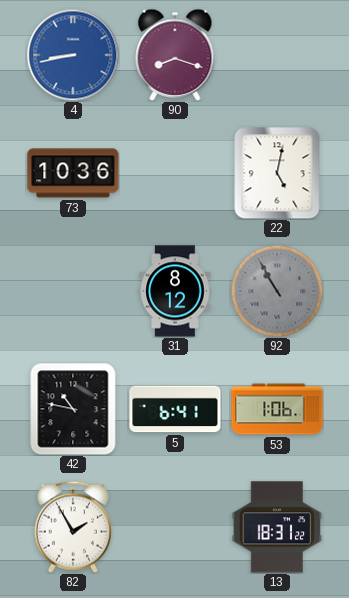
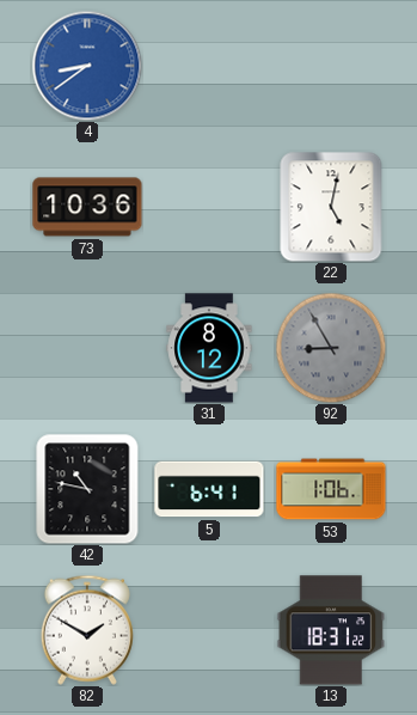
4: 8:43 -> 8:39 (87, 66)
90: 8:18 -> none (175, 55)
92: 10:55 -> 8:55 (331, 348)
82: 1:55 -> 1:50 (87, 630)
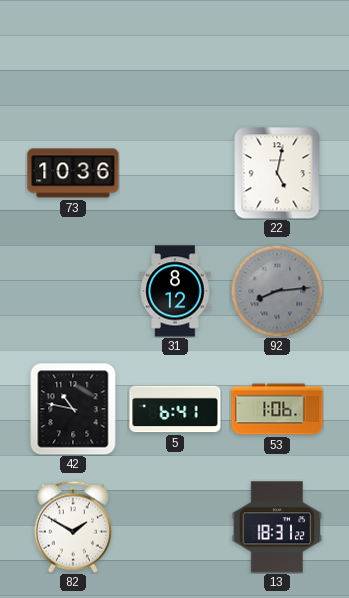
4: 8:39 -> none (87, 66)
92: 8:55 -> 8:14 (277, 291)
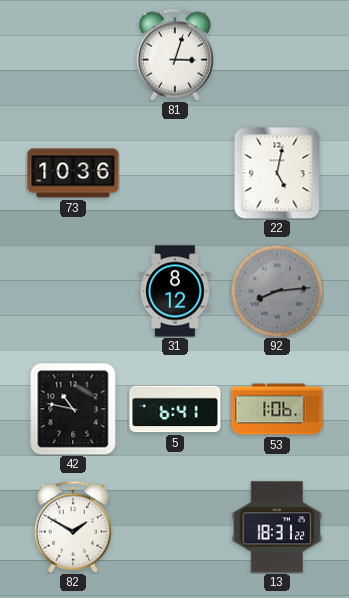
81: none -> 3:03 (175, 55)
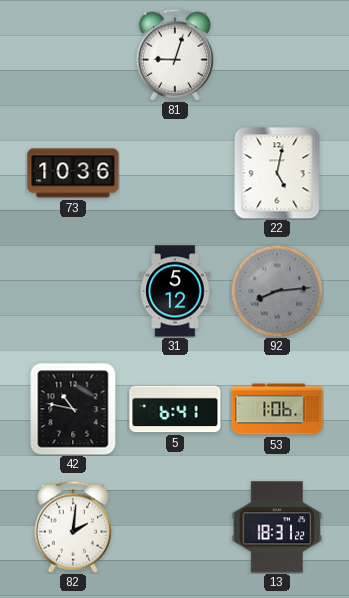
81: 3:03 -> 9:03 (175, 55)
31: 8:12 -> 5:12 (175, 291)
82: 1:50 -> 2:01 (73, 527)
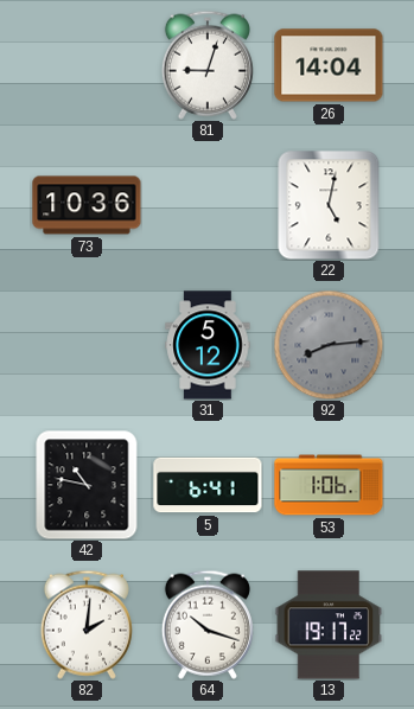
26: none -> 14:04 (329, 65)
64: none -> 10:18 (208, 625)
13: 18:31 -> 19:17 (329, 625)
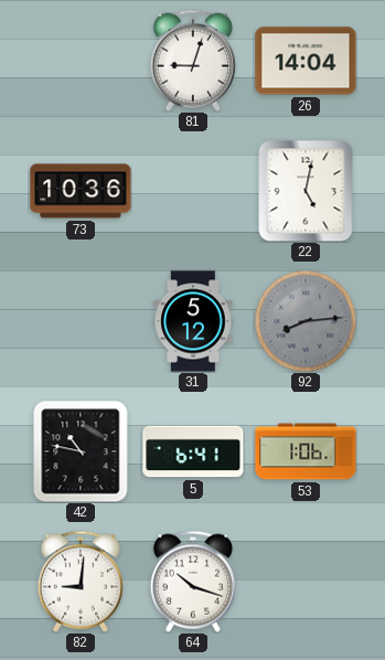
82: 2:01 -> 9:01 (81, 582)
13: 19:17 -> none (329, 625)
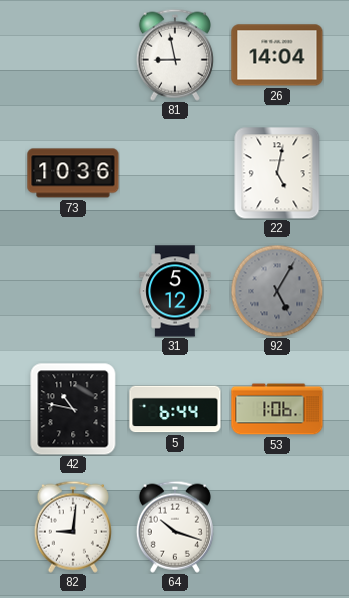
81: 9:03 -> 8:58 (175, 55)
92: 8:14 -> 5:05 (277, 291)
5: 6:41 -> 6:44 (175, 409)
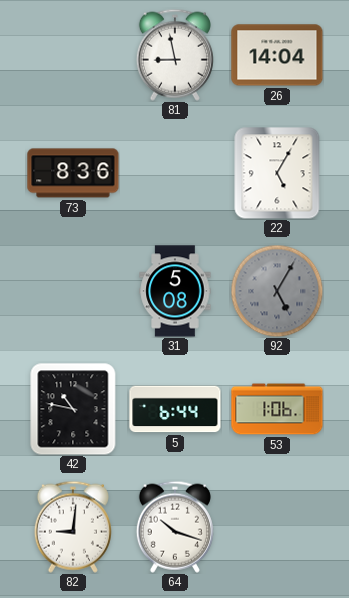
73: 10:36 -> 8:36 (73, 173)
22: 5:02 -> 5:05 (277, 173)
31: 5:12 -> 5:08 (175, 291)
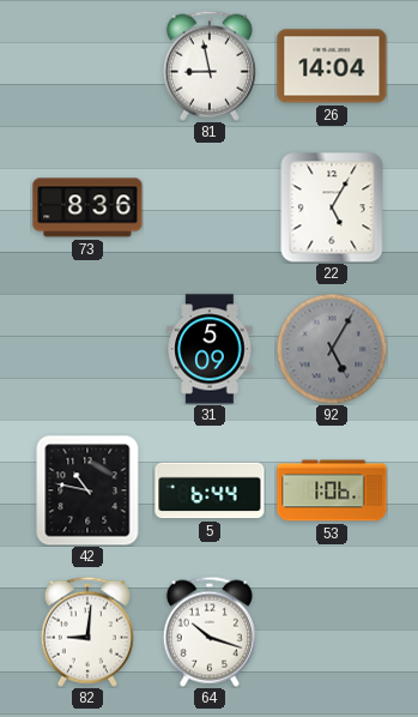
31: 5:08 -> 5:09 (210, 349)
